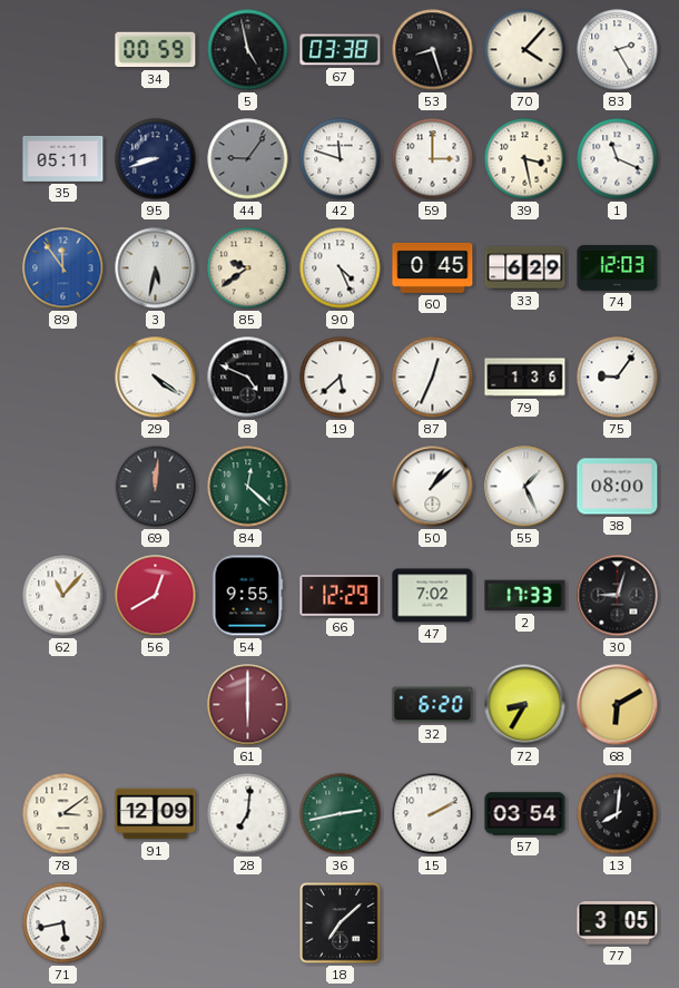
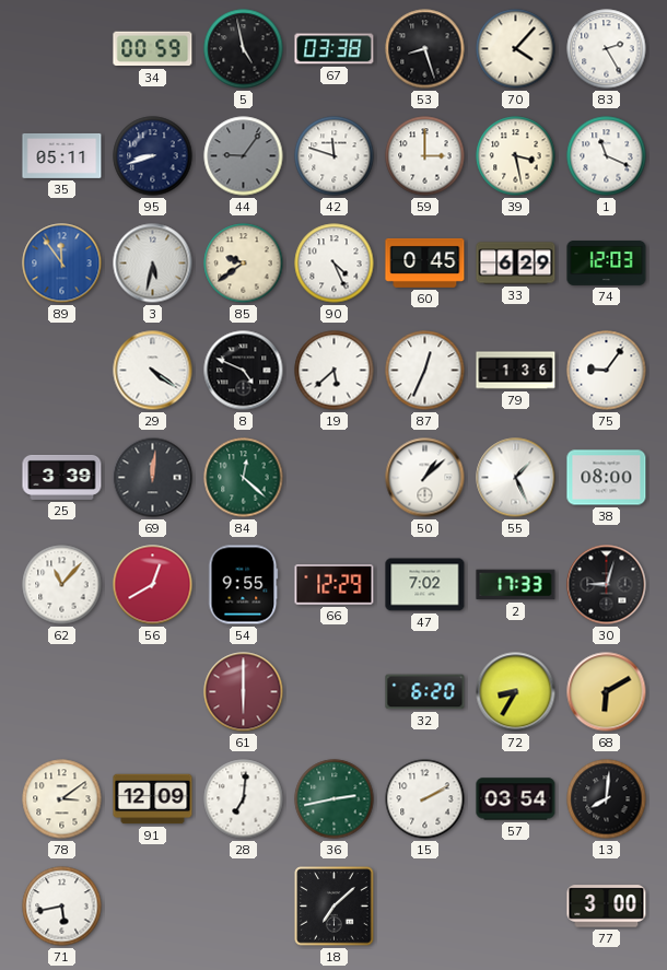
25: none -> 3:39 (62, 477)
77: 3:05 -> 3:00 (607, 907)
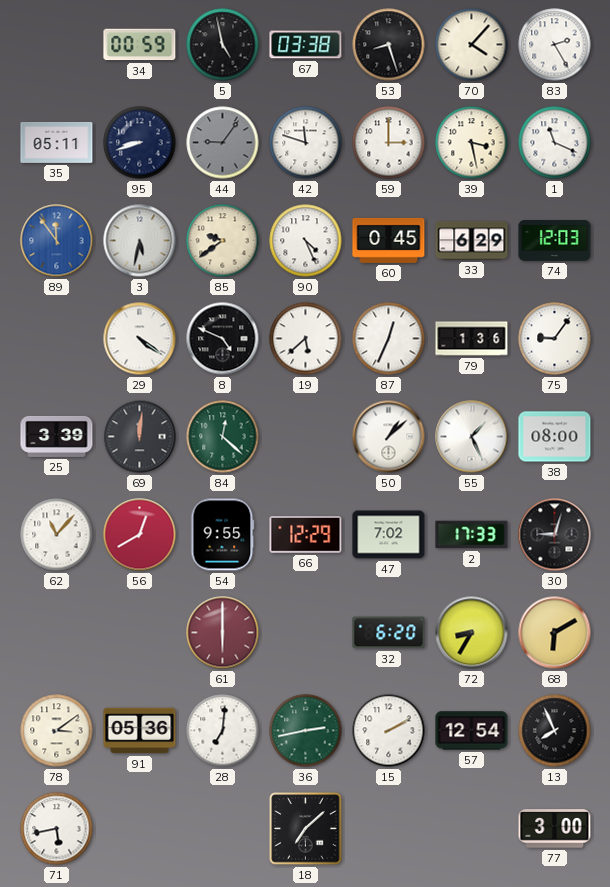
91: 12:09 -> 05:36 (140, 731)
57: 03:54 -> 12:54 (472, 731)
13: 8:01 -> 7:56 (555, 731)
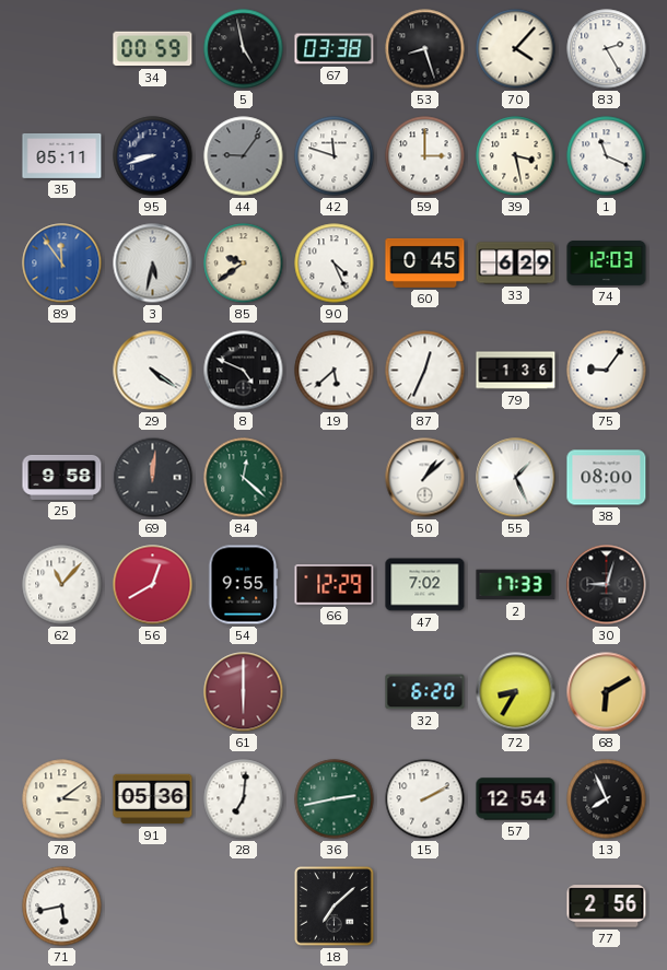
25: 3:39 -> 9:58 (62, 477)
77: 3:00 -> 2:56 (607, 907)
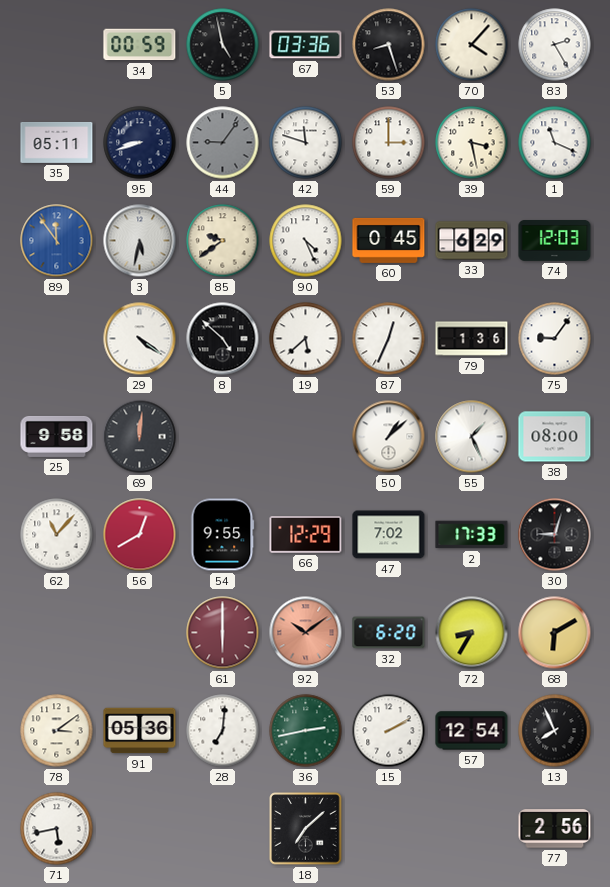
67: 03:38 -> 03:36 (306, 45)
8: 4:49 -> 4:52 (223, 339)
84: 12:22 -> none (244, 478)
92: none -> 10:09 (306, 633)
